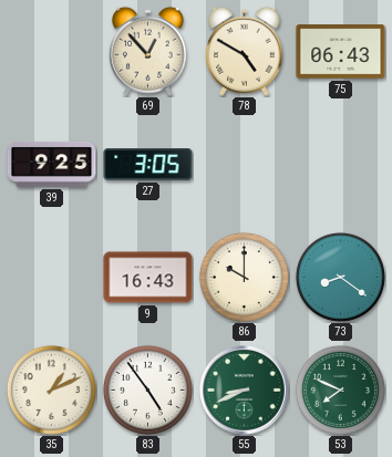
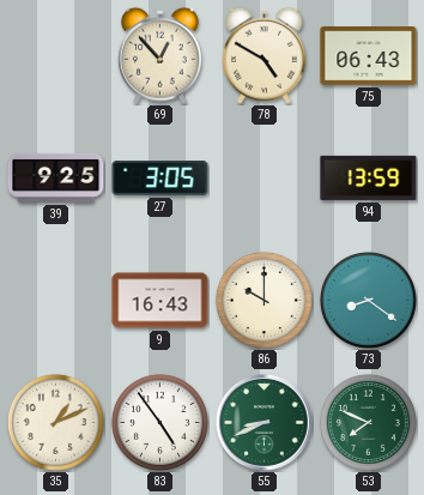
94: none -> 13:59 (369, 177)
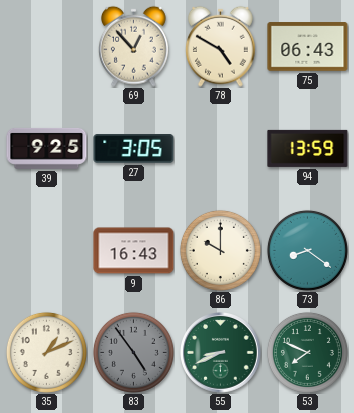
83 dial: white -> grey (133, 352)
